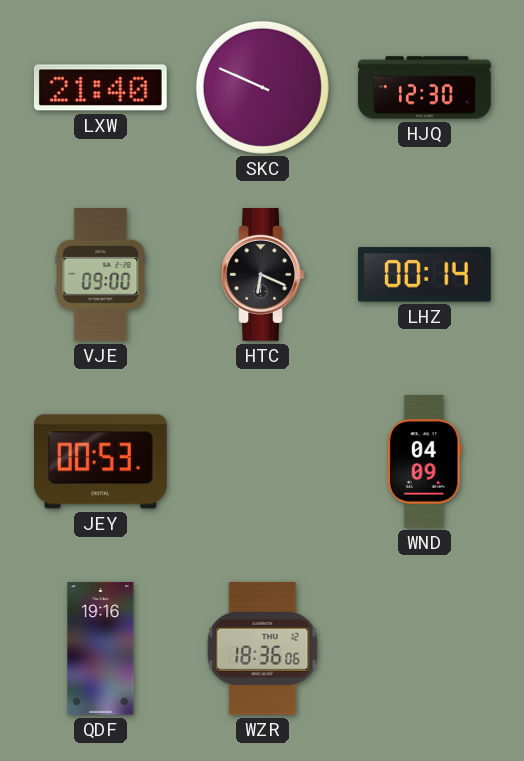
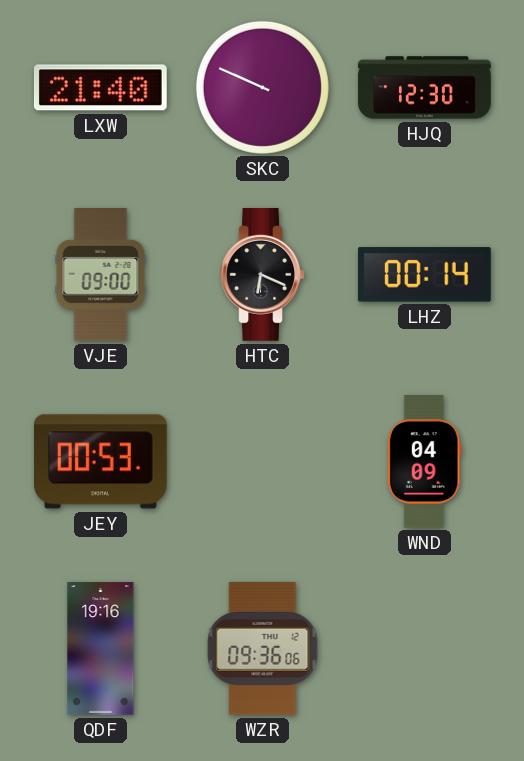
WZR: 18:36 -> 09:36 (263, 648)
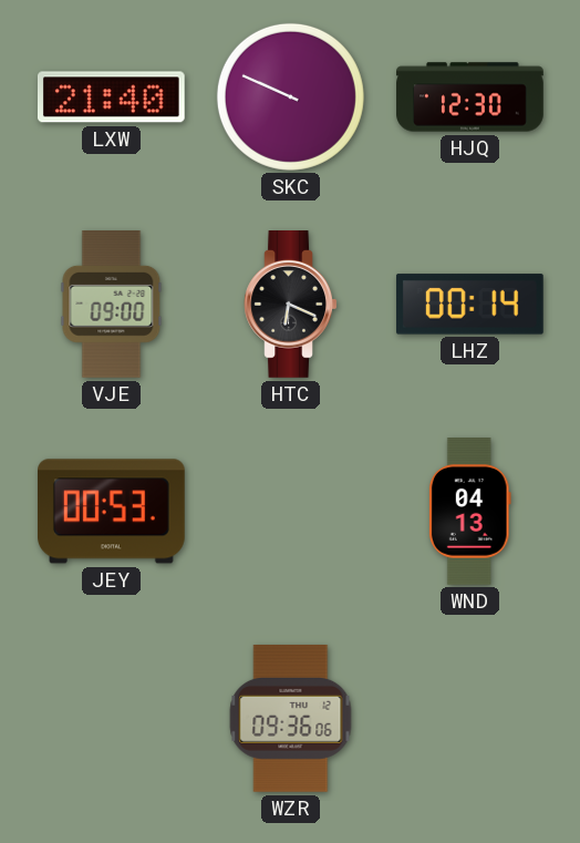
WND: 04:09 -> 04:13 (469, 512)
QDF: 19:16 -> none (101, 649)
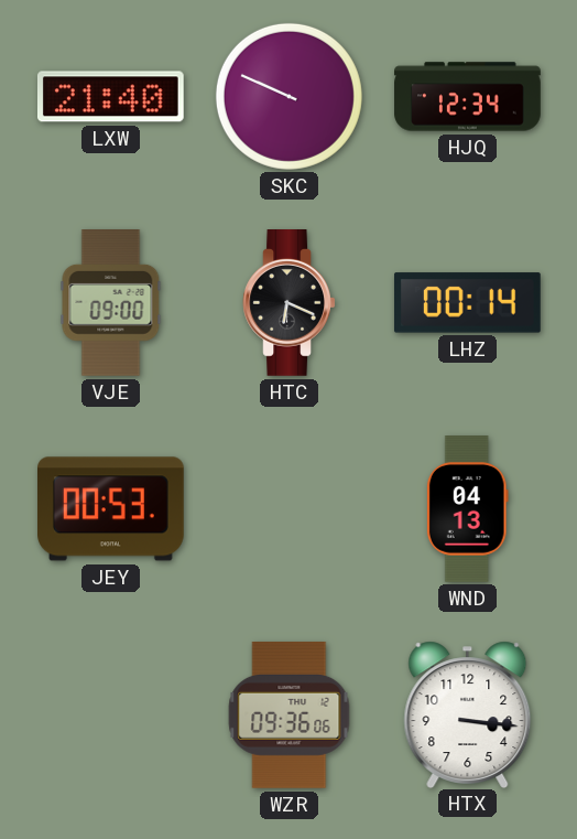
HJQ: 12:30 -> 12:34 (468, 97)
HTX: none -> 3:16 (468, 714)
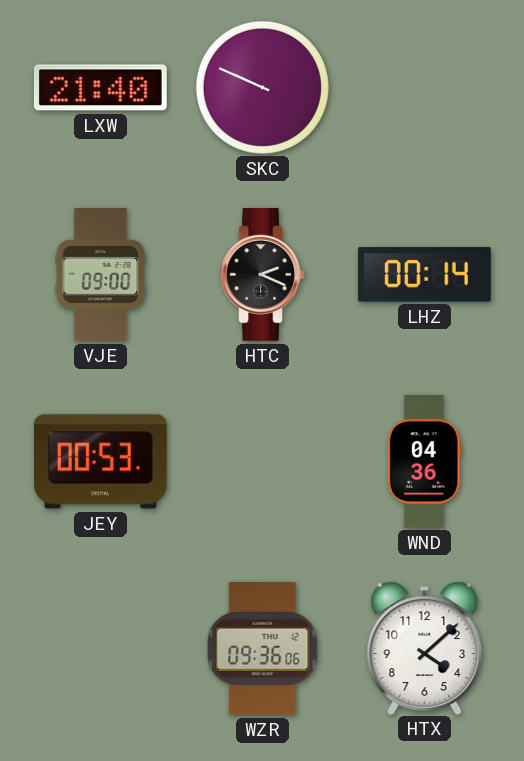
HJQ: 12:34 -> none (468, 97)
HTC: 6:19 -> 2:19 (263, 275)
WND: 04:13 -> 04:36 (424, 462)
HTX: 3:16 -> 4:08 (425, 648)
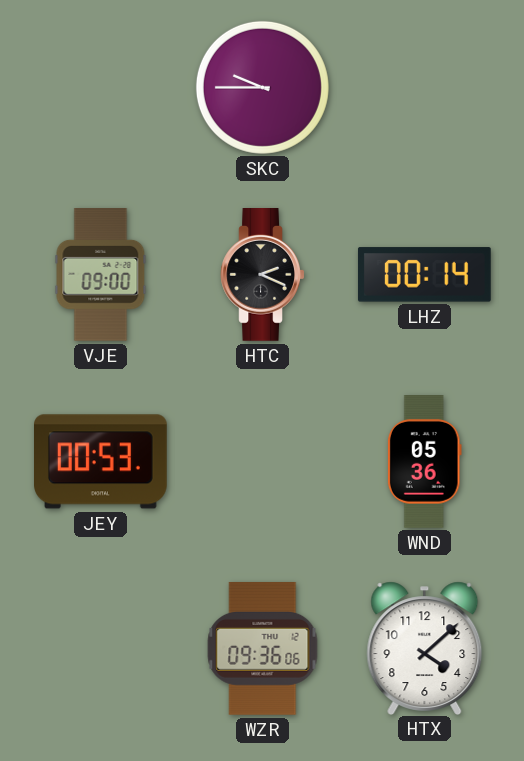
LXW: 21:40 -> none (100, 88)
SKC: 9:49 -> 9:45 (262, 87)
WND: 04:36 -> 05:36 (424, 462)
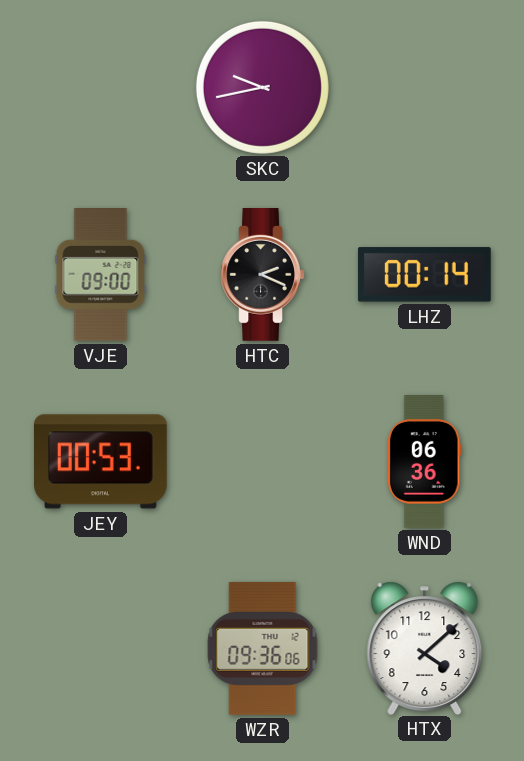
SKC: 9:45 -> 9:43 (262, 87)
WND: 05:36 -> 06:36 (424, 462)
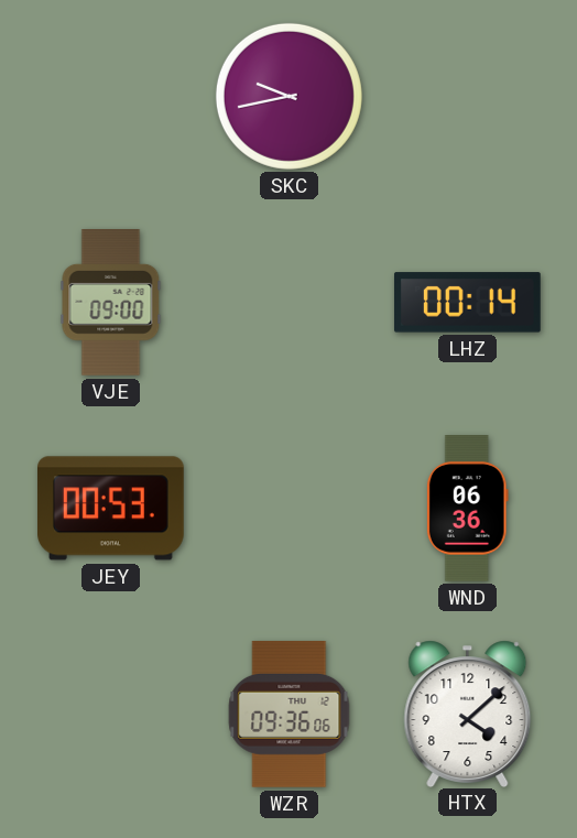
HTC: 2:19 -> none (263, 275)
